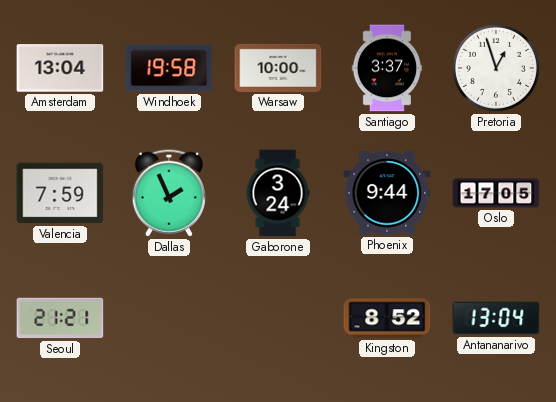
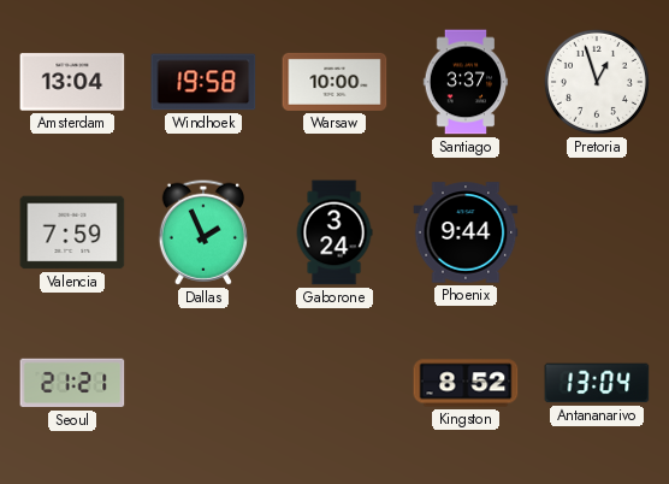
Oslo: 17:05 -> none (496, 193)
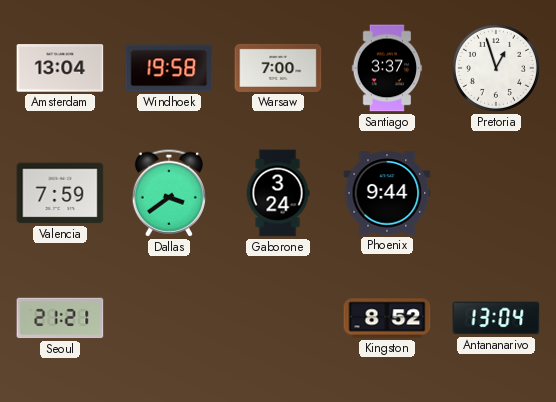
Warsaw: 10:00 -> 7:00 (278, 68)
Dallas: 1:56 -> 3:39 (169, 193)
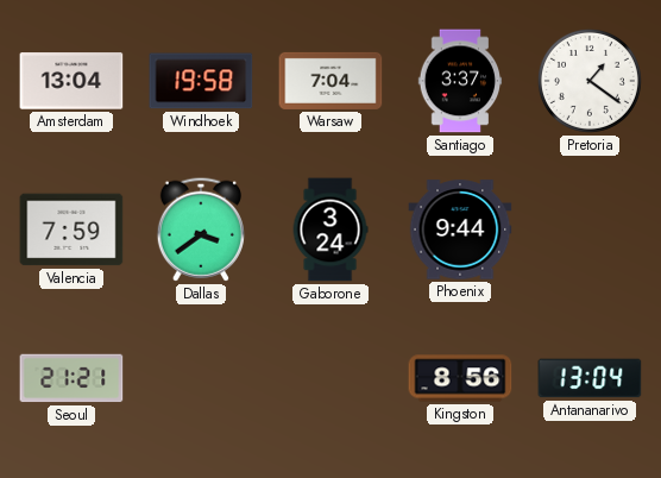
Warsaw: 7:00 -> 7:04 (330, 81)
Pretoria: 12:57 -> 1:21 (590, 81)
Kingston: 8:52 -> 8:56 (460, 378)
